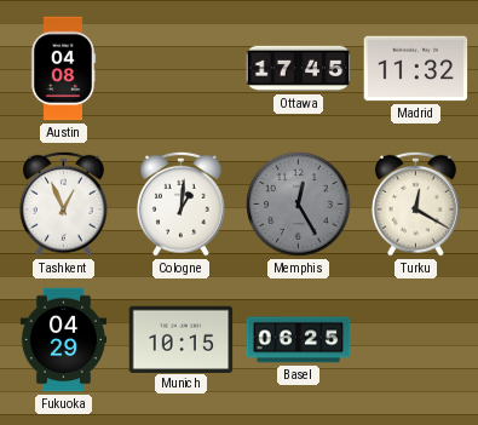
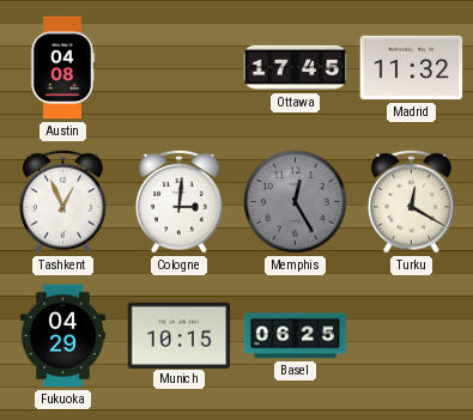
Cologne: 1:01 -> 3:01 (180, 201)
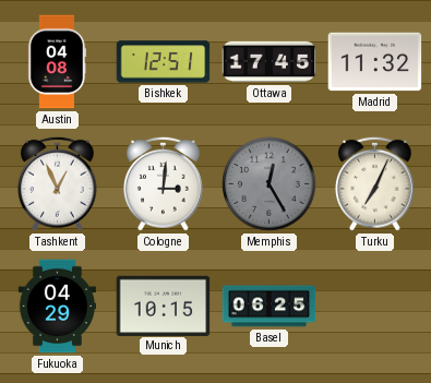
Bishkek: none -> 12:51 (164, 62)
Turku: 12:20 -> 7:04 (375, 183)
